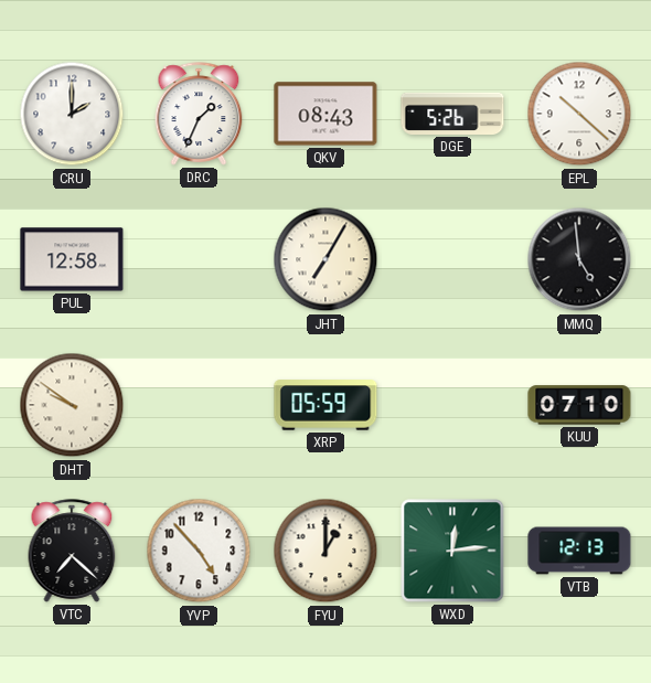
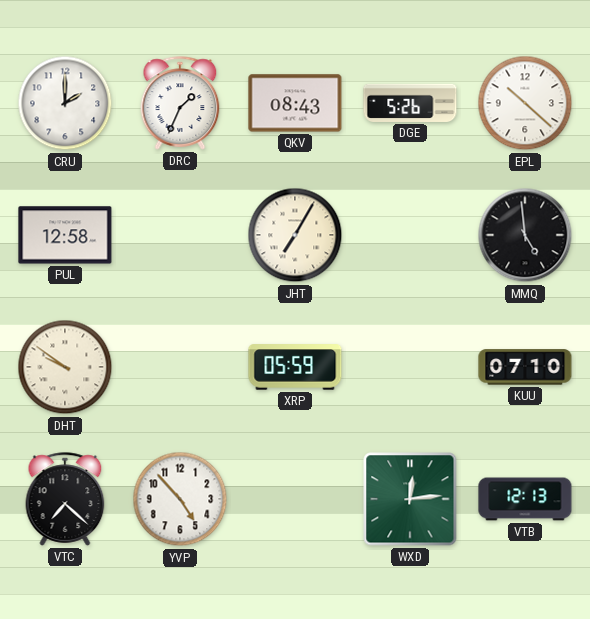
FYU: 1:00 -> none (325, 551)
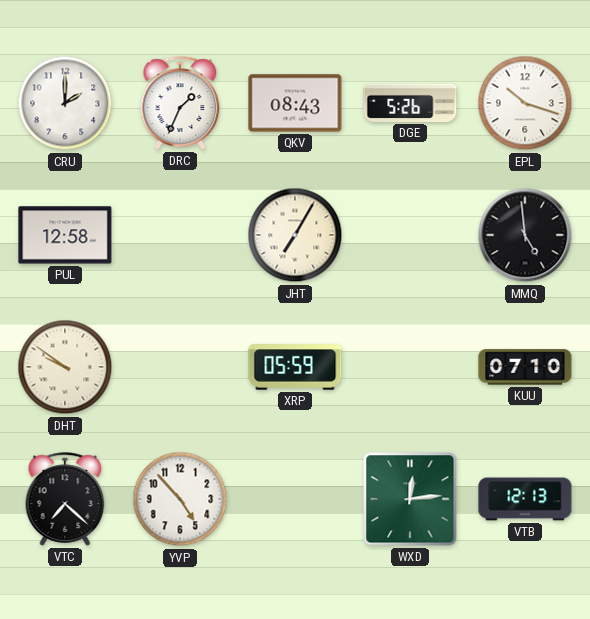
EPL: 10:22 -> 10:18 (525, 103)
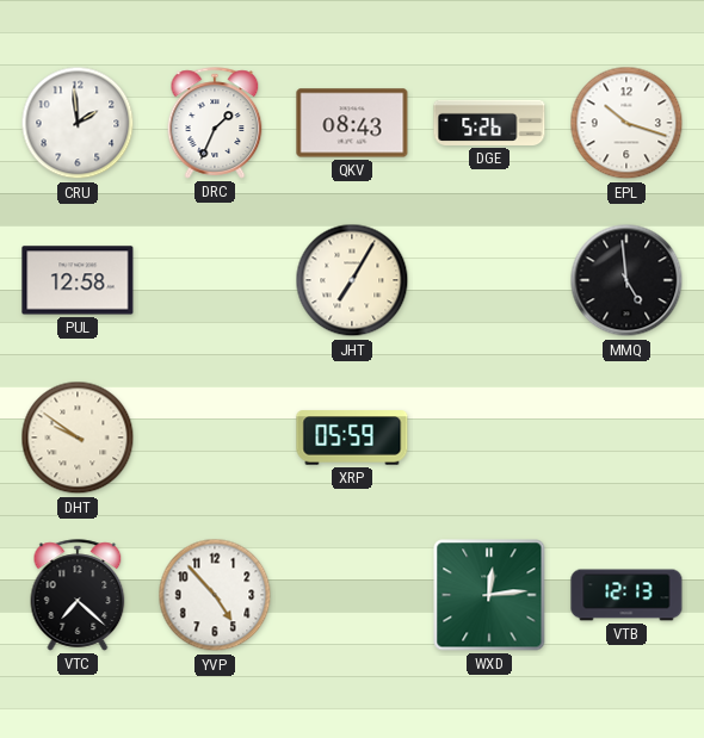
CRU: 2:00 -> 1:59 (78, 123)
KUU: 07:10 -> none (525, 367)
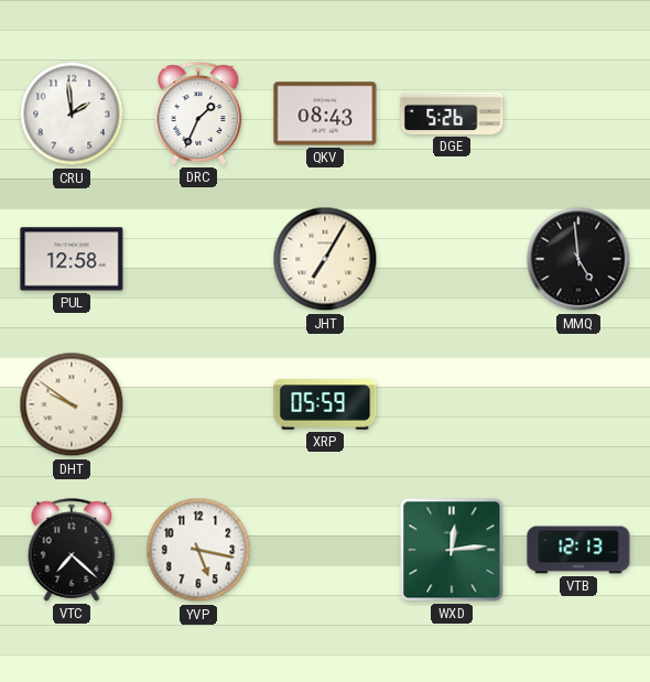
EPL: 10:18 -> none (626, 123)
YVP: 4:53 -> 5:17 (198, 550)
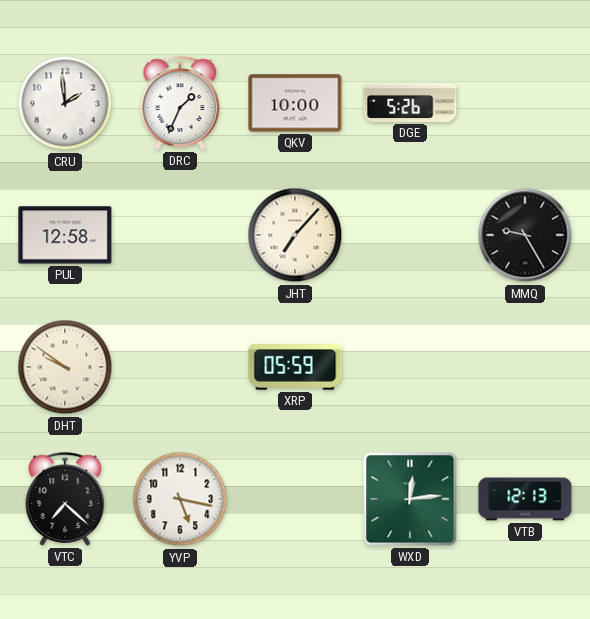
QKV: 08:43 -> 10:00 (295, 103)
JHT: 7:05 -> 7:07 (295, 235)
MMQ: 4:59 -> 9:25 (525, 235)
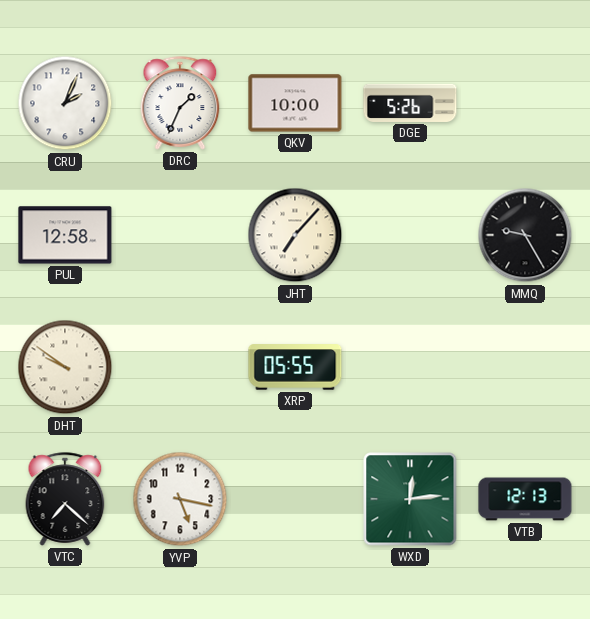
CRU: 1:59 -> 2:04 (65, 103)
XRP: 05:59 -> 05:55 (295, 367)
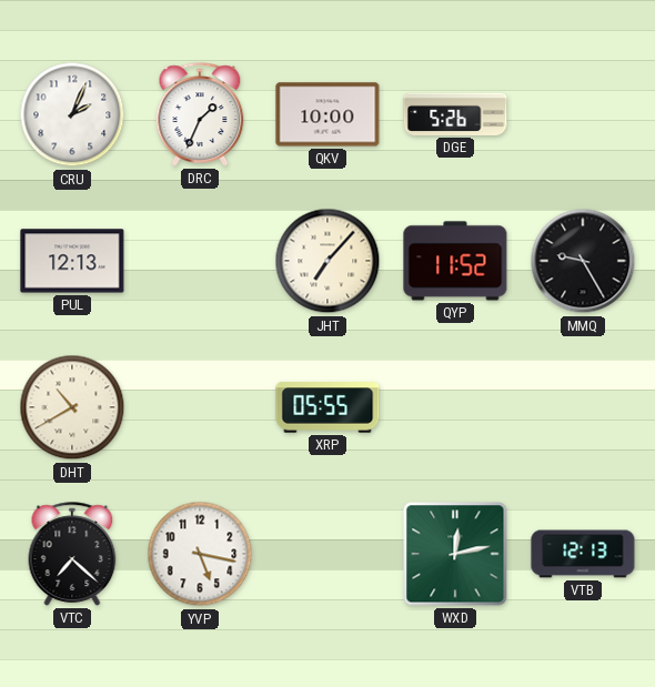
PUL: 12:58 -> 12:13 (72, 261)
QYP: none -> 11:52 (455, 261)
DHT: 9:51 -> 10:40 (72, 407)
WXD: 12:14 -> 12:13 (455, 554)
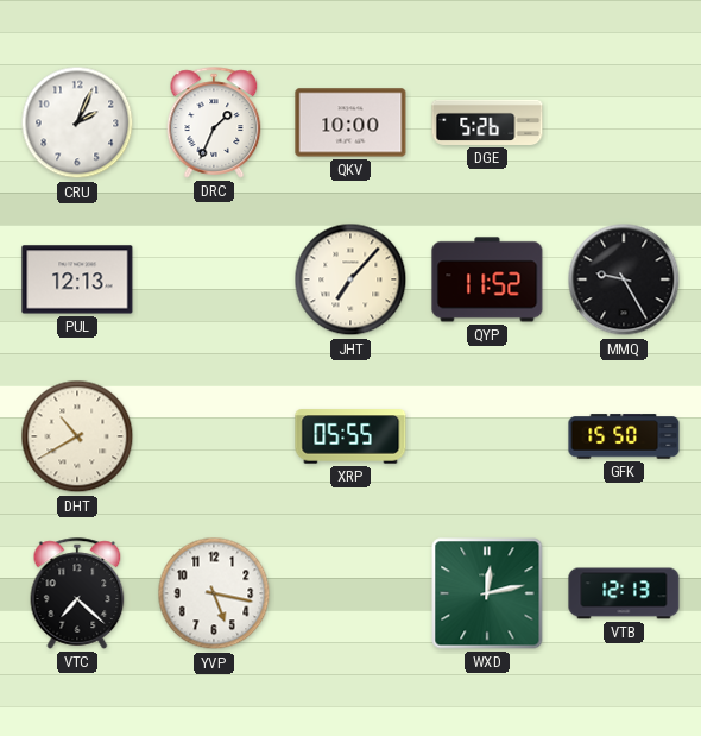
GFK: none -> 15:50 (624, 436)
